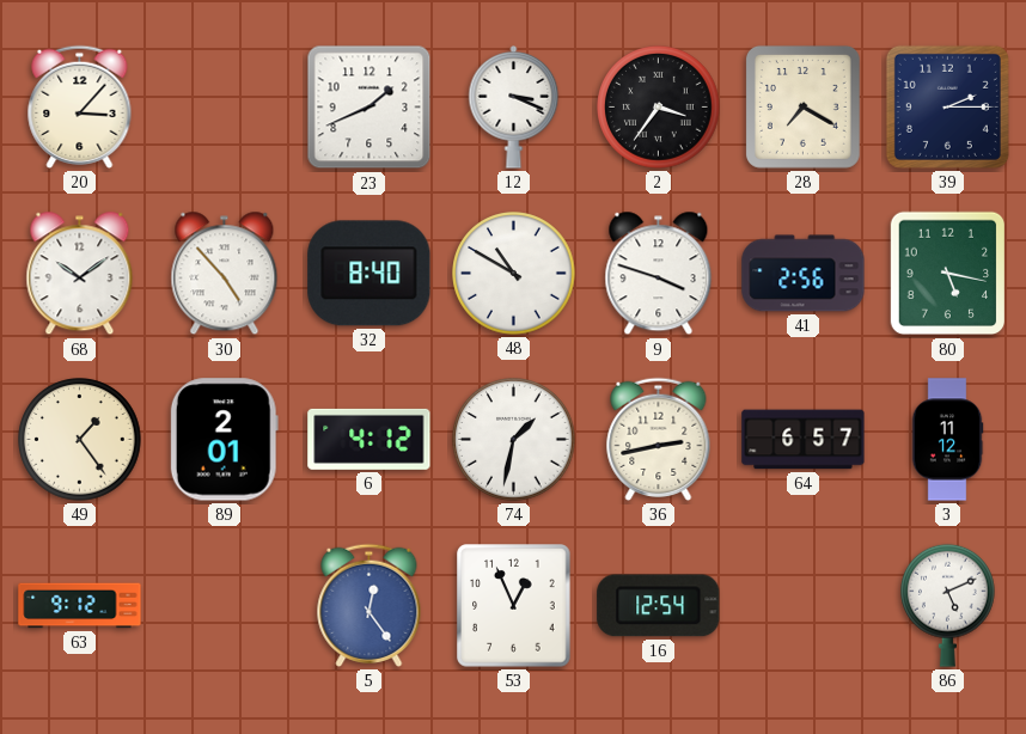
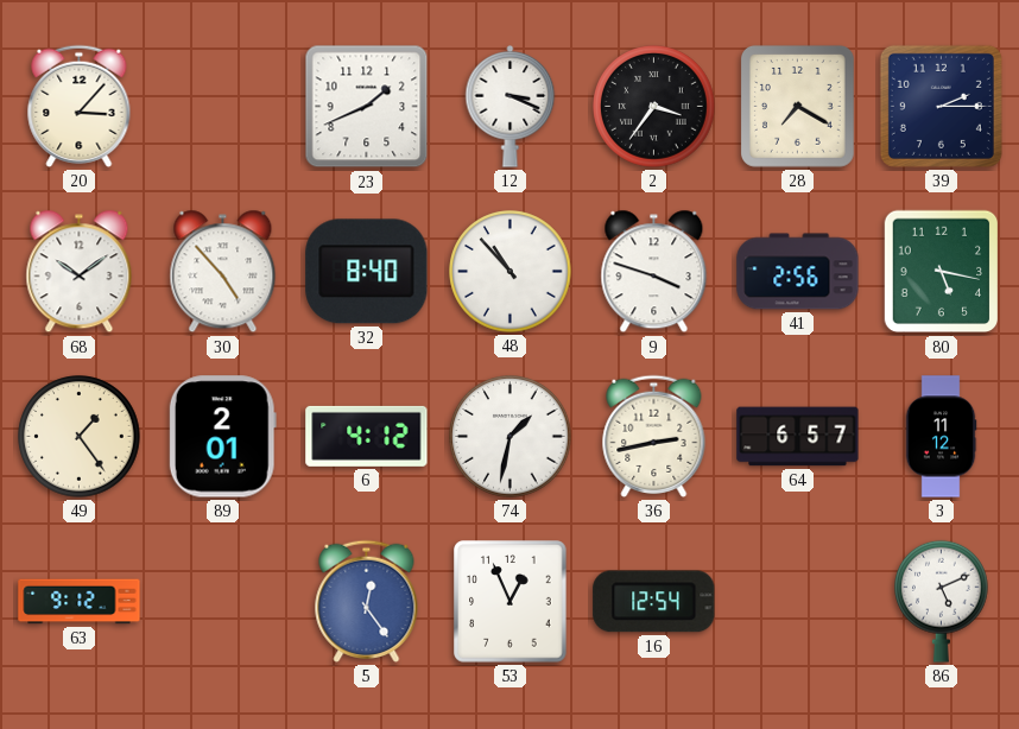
48: 10:50 -> 10:53 (511, 272)
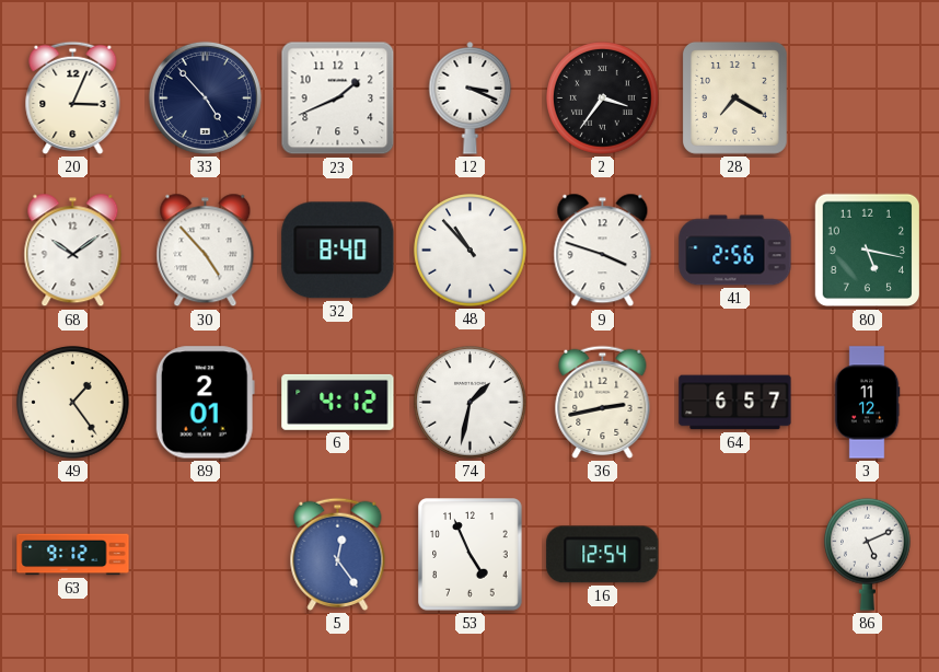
20: 3:07 -> 3:04 (73, 97)
33: none -> 4:53 (205, 97)
39: 2:15 -> none (941, 106)
53: 12:56 -> 4:56 (471, 555)
